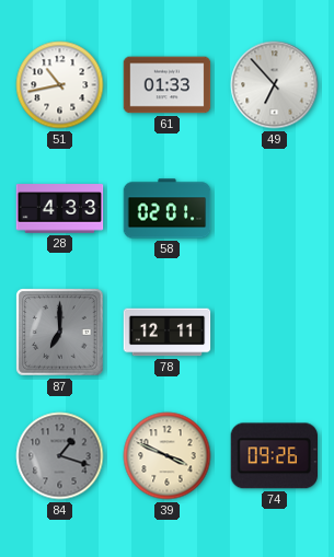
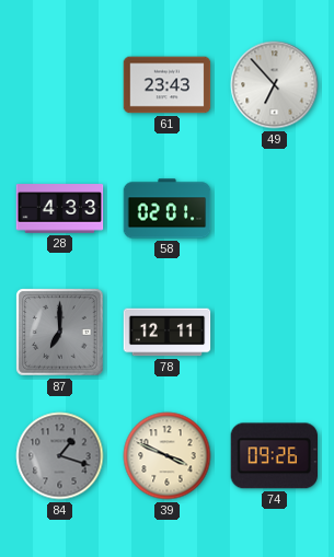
51: 10:43 -> none (60, 85)
61: 01:33 -> 23:43 (168, 85)
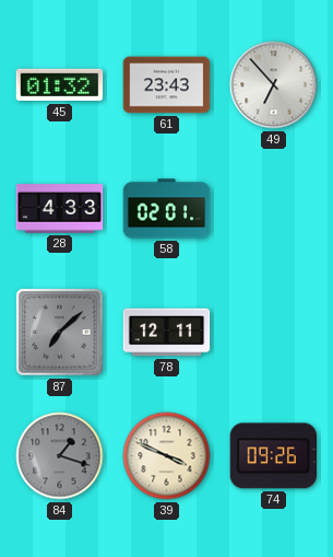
45: none -> 01:32 (60, 85)
87: 7:00 -> 7:08 (60, 333)
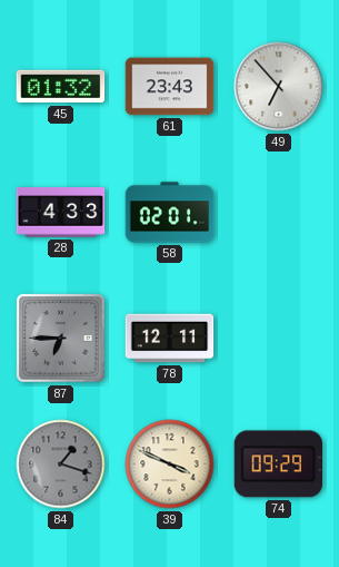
87: 7:08 -> 6:45 (61, 339)
74: 09:26 -> 09:29 (279, 465)
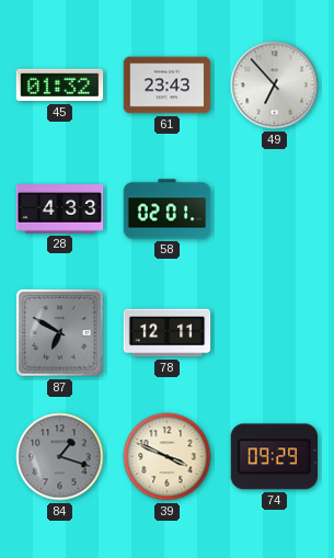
87: 6:45 -> 6:50 (60, 333)
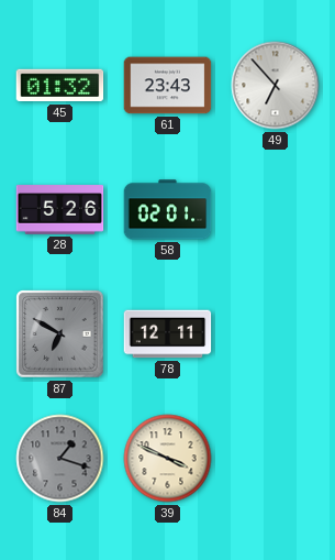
28: 4:33 -> 5:26 (60, 210)
74: 09:29 -> none (275, 457)
